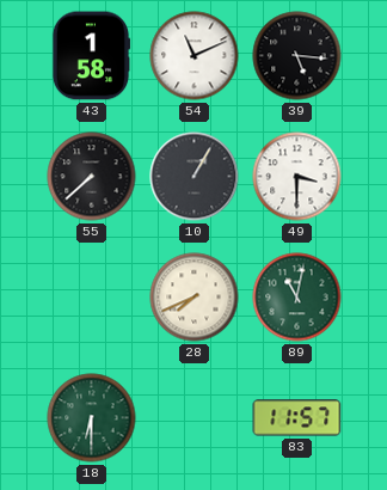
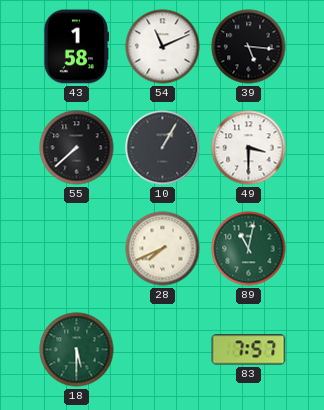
18: 6:30 -> 5:30 (77, 350)
83: 11:57 -> 7:57 (249, 350)
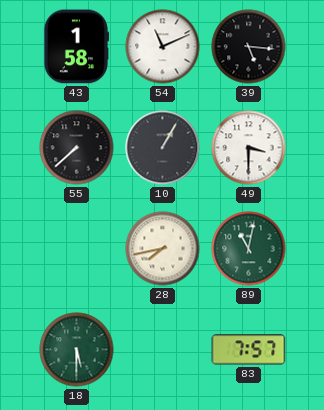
28: 7:41 -> 7:43 (163, 249)
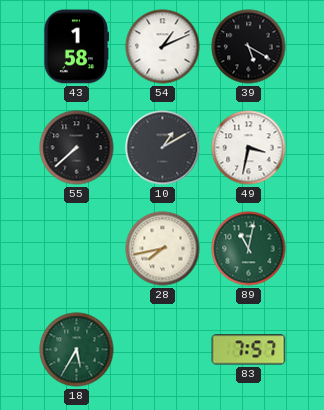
54: 11:11 -> 1:11 (163, 47)
39: 5:16 -> 5:20 (249, 47)
10: 1:05 -> 1:10 (163, 148)
49: 3:30 -> 3:32 (249, 148)
18: 5:30 -> 5:35 (77, 350)
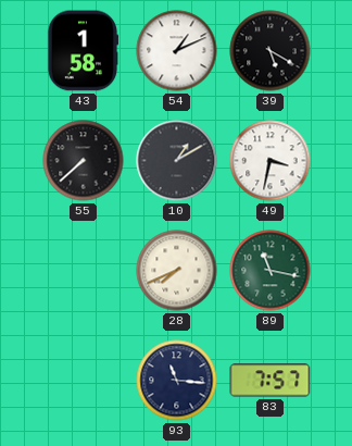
28: 7:43 -> 7:41 (177, 271)
89: 11:02 -> 11:17 (271, 271)
18: 5:35 -> none (77, 350)
93: none -> 11:16 (177, 381)
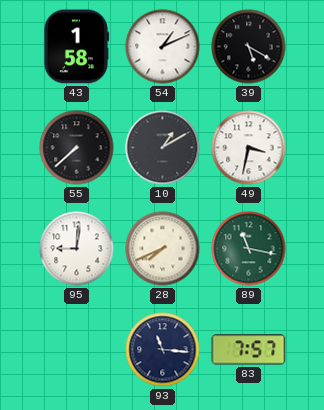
95: none -> 9:01 (77, 249)
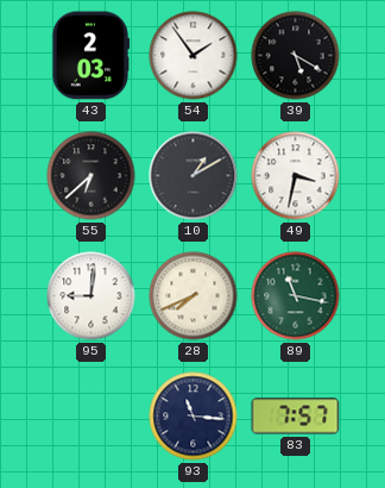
43: 1:58 -> 2:03 (90, 56)
54: 1:11 -> 1:54 (194, 56)
55: 7:38 -> 6:38 (91, 176)
